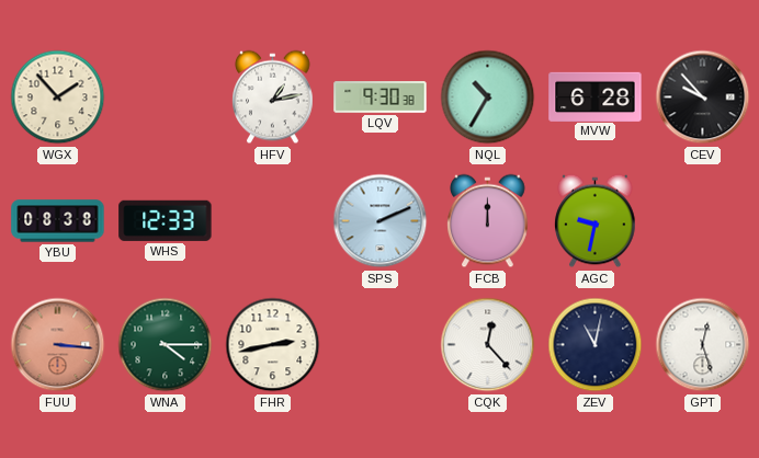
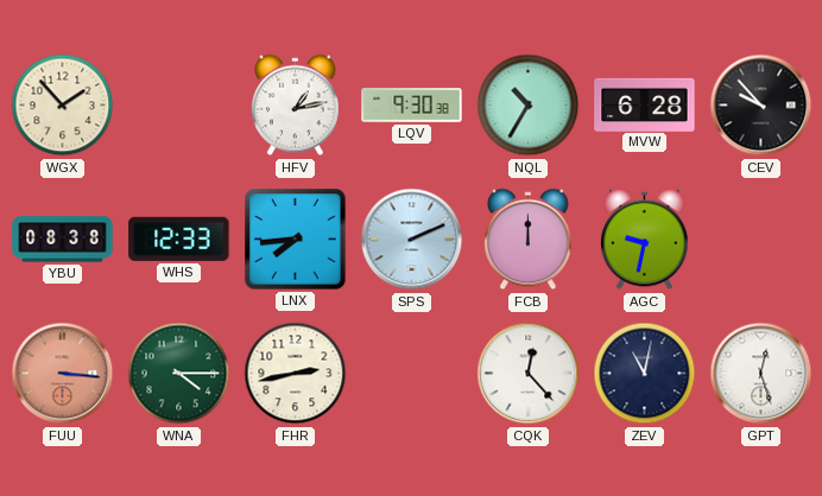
LNX: none -> 7:44 (296, 240)
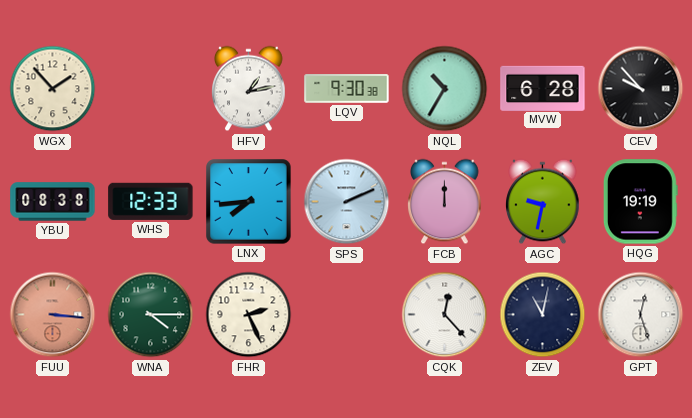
HQG: none -> 19:19 (640, 202)
FHR: 2:43 -> 2:26 (249, 315)
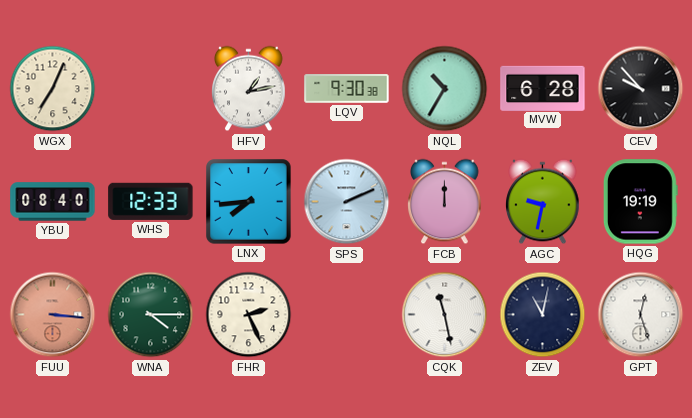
WGX: 1:53 -> 7:04 (53, 89)
YBU: 08:38 -> 08:40 (53, 202)
CQK: 12:23 -> 11:28 (445, 315)
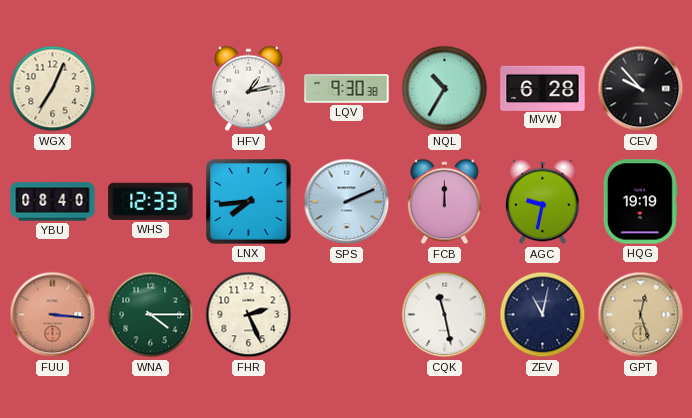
GPT dial: white -> champagne (641, 315)
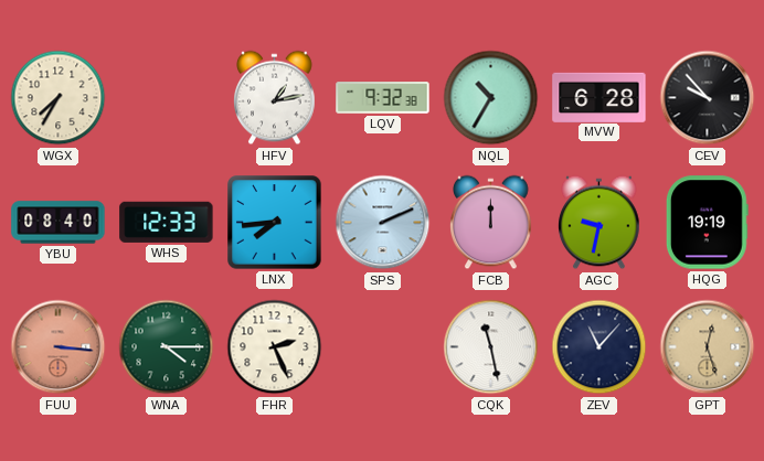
WGX: 7:04 -> 7:35 (59, 98)
LQV: 9:30 -> 9:32 (383, 98)
ZEV: 11:02 -> 11:07 (599, 347)
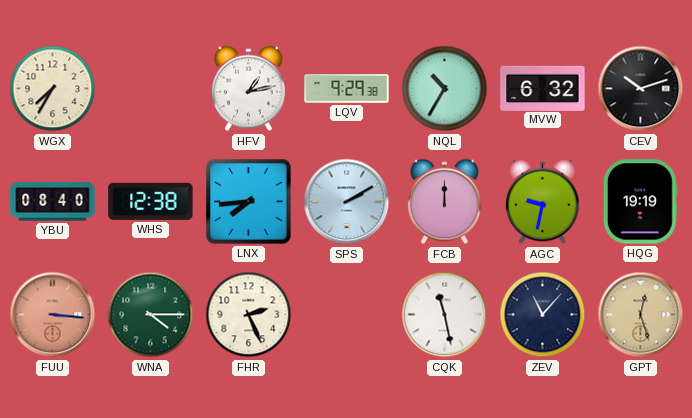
LQV: 9:32 -> 9:29 (347, 89)
MVW: 6:28 -> 6:32 (543, 88)
CEV: 9:53 -> 10:12 (641, 89)
WHS: 12:33 -> 12:38 (151, 201)
SPS: 2:11 -> 2:10 (347, 202)
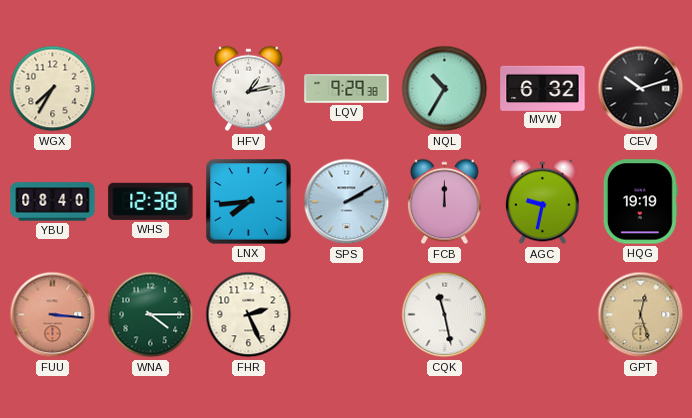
ZEV: 11:07 -> none (543, 315)
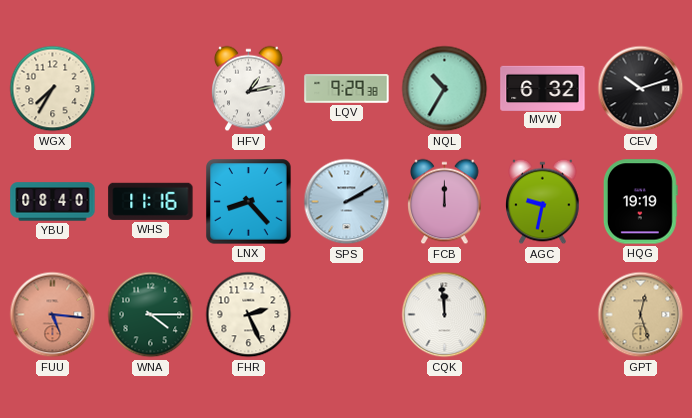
WHS: 12:38 -> 11:16 (151, 201)
LNX: 7:44 -> 8:23 (249, 202)
FUU: 3:16 -> 5:16 (53, 315)
CQK: 11:28 -> 11:59 (445, 315)
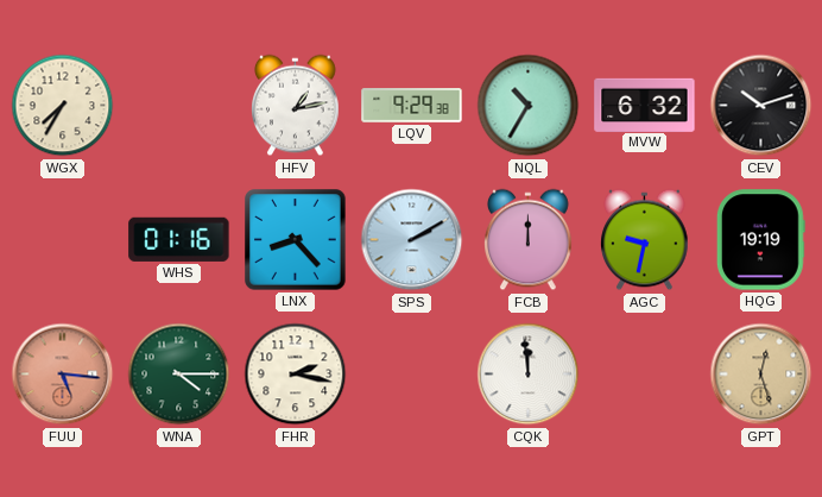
YBU: 08:40 -> none (53, 202)
WHS: 11:16 -> 01:16 (179, 239)
FHR: 2:26 -> 2:17 (296, 375)
